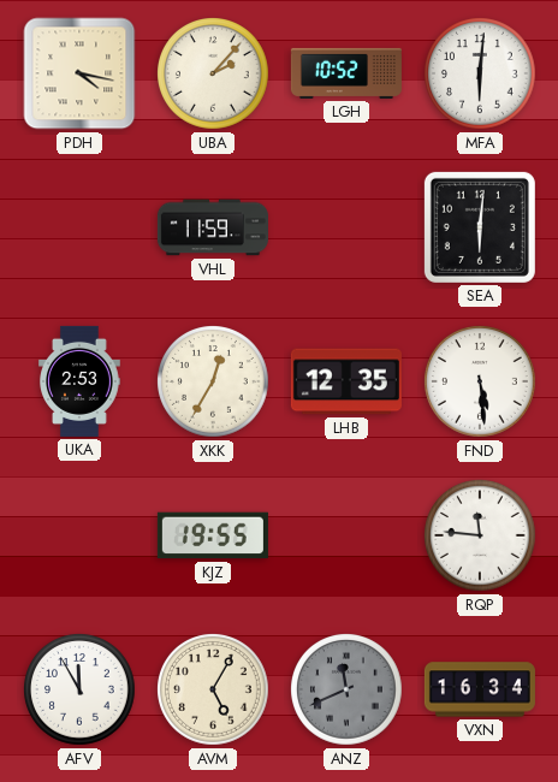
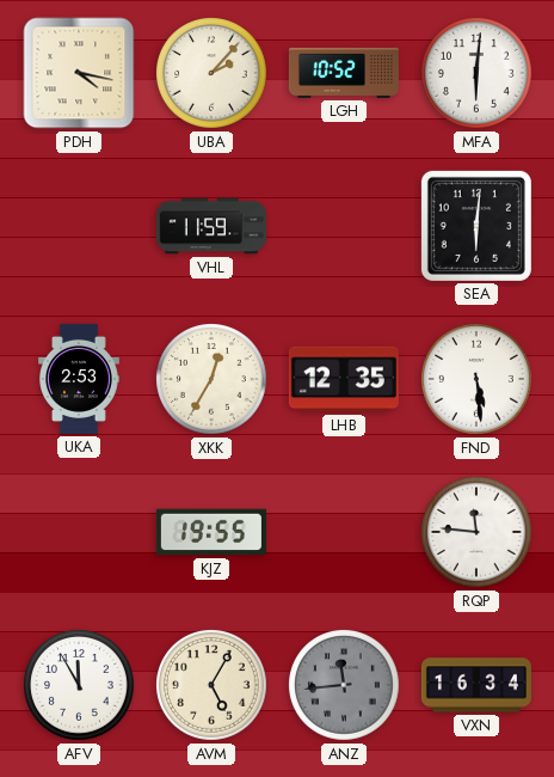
ANZ: 11:41 -> 11:44 (345, 686)
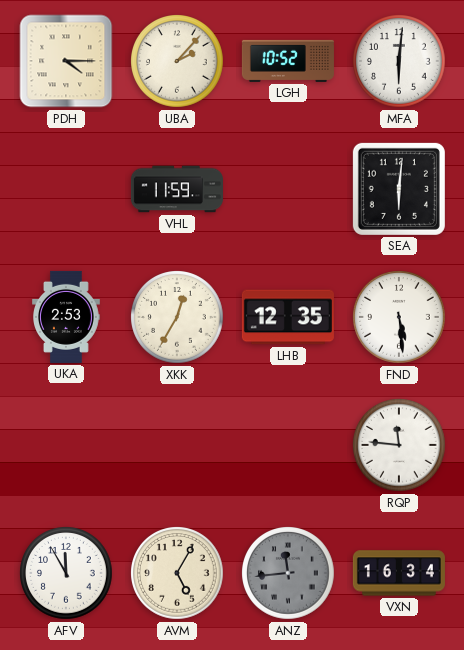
PDH: 4:17 -> 4:15 (66, 61)
KJZ: 19:55 -> none (211, 532)
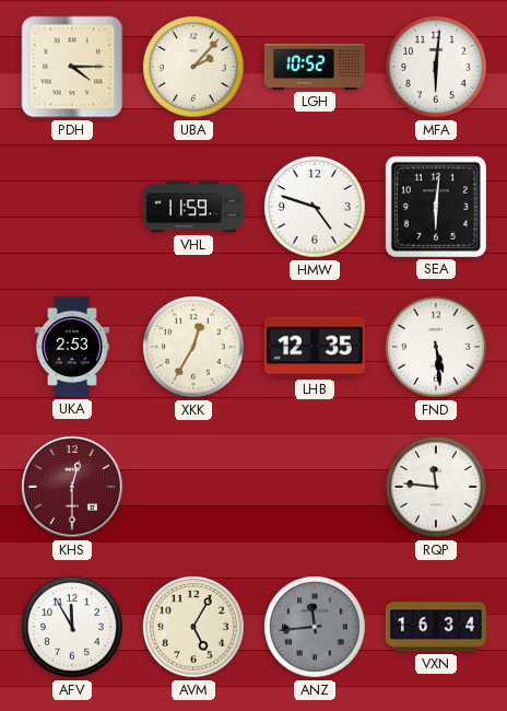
HMW: none -> 4:48 (316, 208)
KHS: none -> 12:30 (72, 487)
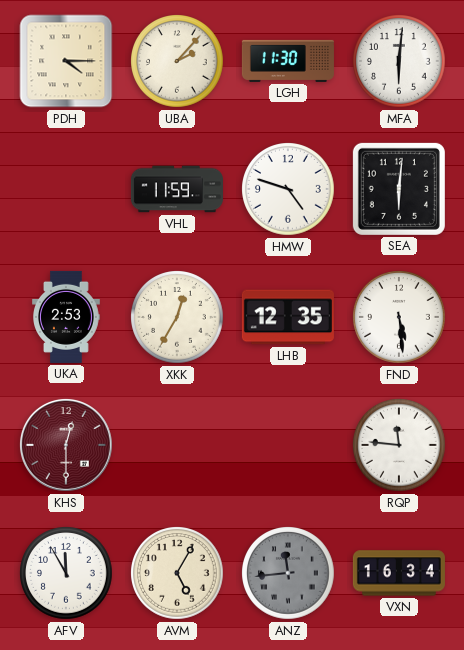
LGH: 10:52 -> 11:30 (288, 61)
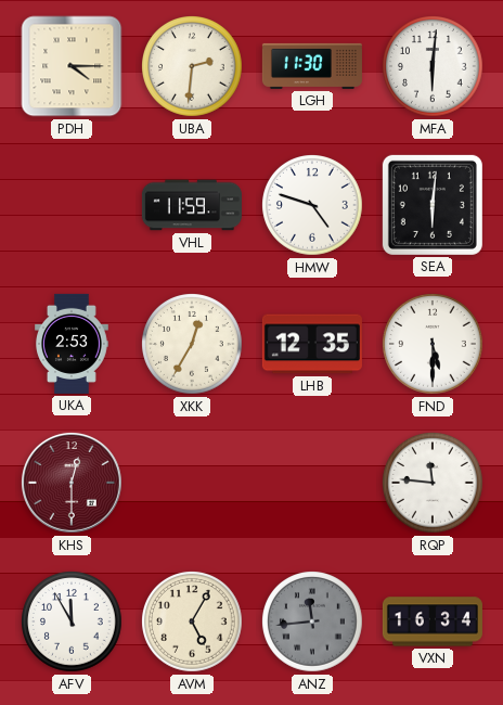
UBA: 2:07 -> 2:31 (193, 67)
FND: 5:29 -> 5:30 (434, 345)
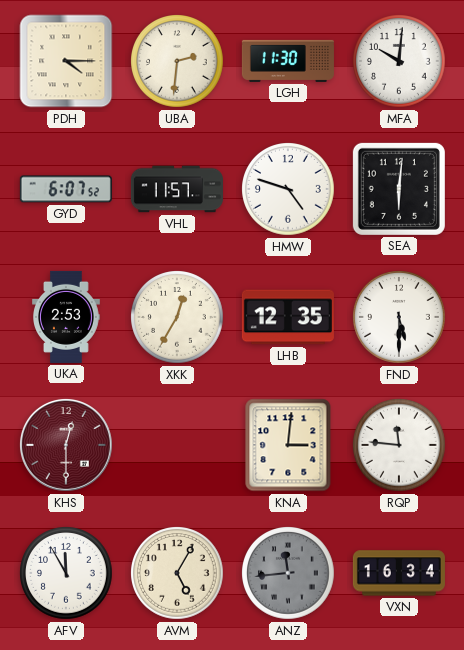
MFA: 6:01 -> 10:01 (400, 62)
GYD: none -> 6:07 (66, 189)
VHL: 11:59 -> 11:57 (177, 189)
KNA: none -> 3:01 (288, 445)
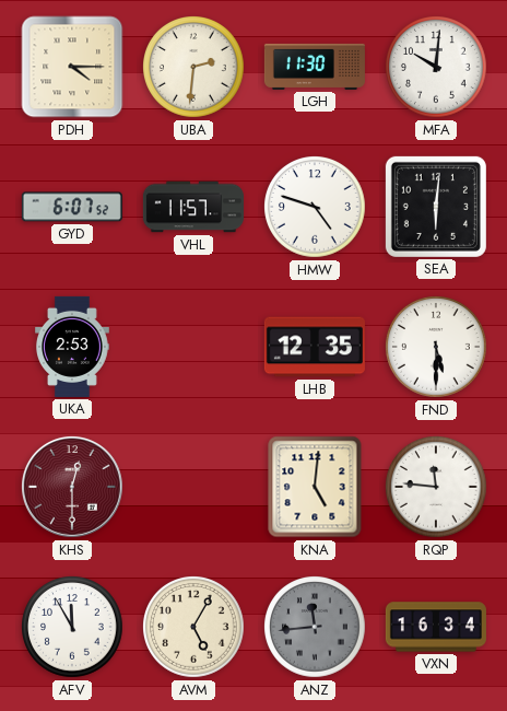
XKK: 12:35 -> none (178, 318)
KNA: 3:01 -> 5:01 (315, 487)
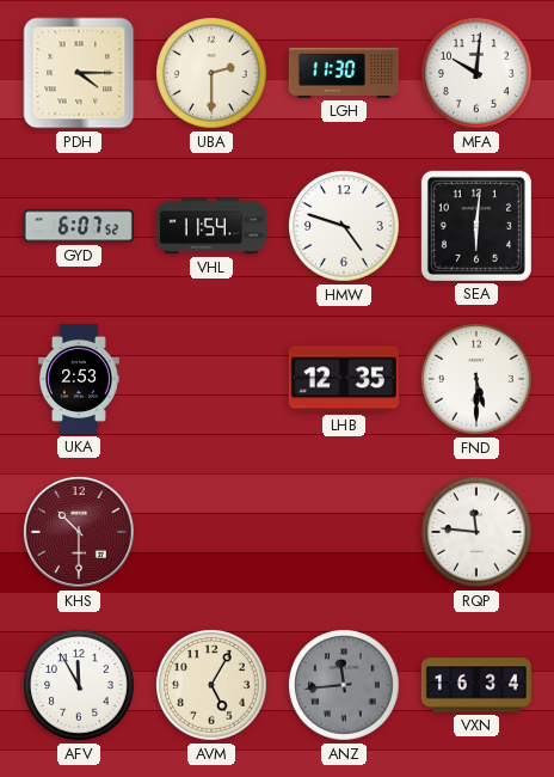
UBA: 2:31 -> 2:30 (213, 74)
VHL: 11:57 -> 11:54 (211, 226)
KHS: 12:30 -> 10:30 (79, 532)
KNA: 5:01 -> none (315, 487)
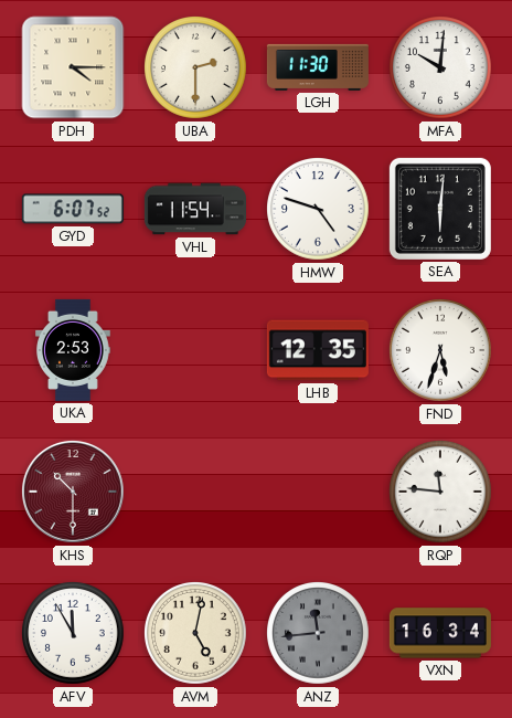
FND: 5:30 -> 5:33 (441, 351)
AVM: 5:05 -> 5:02 (196, 634)
